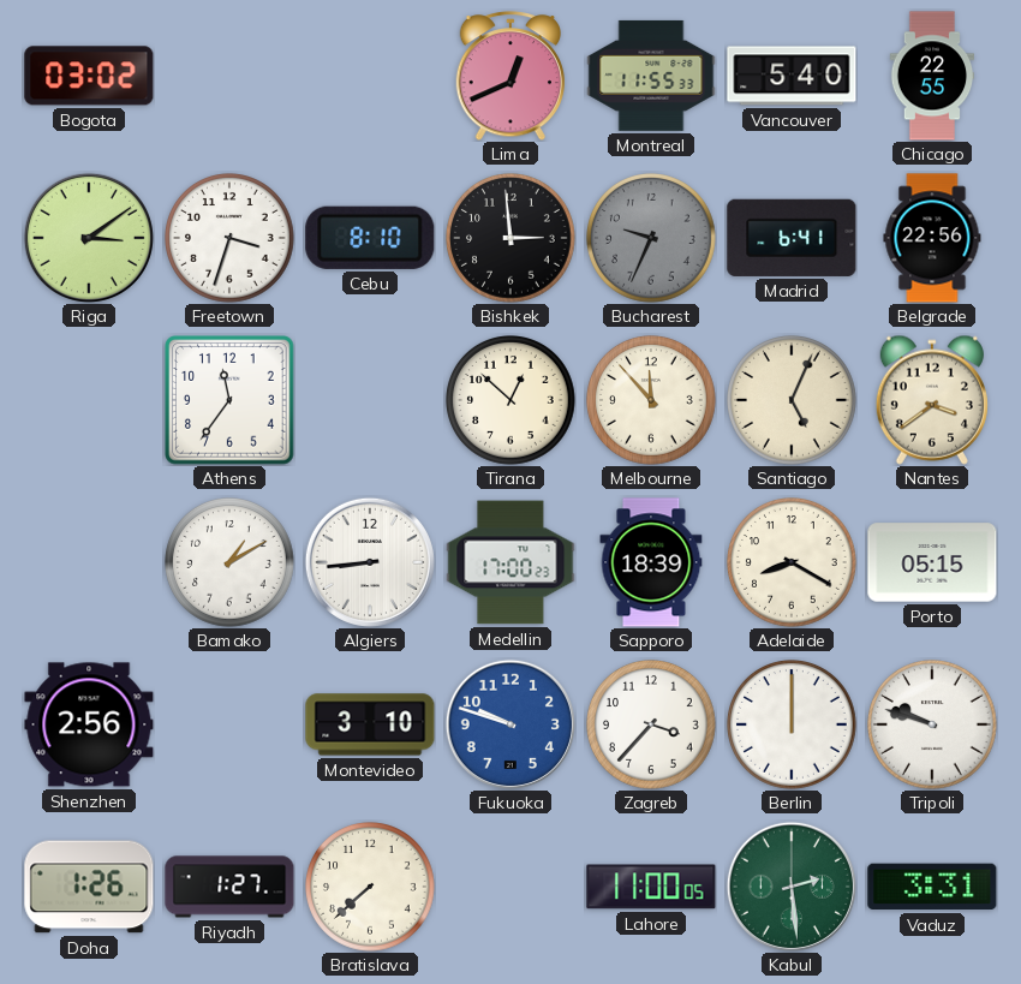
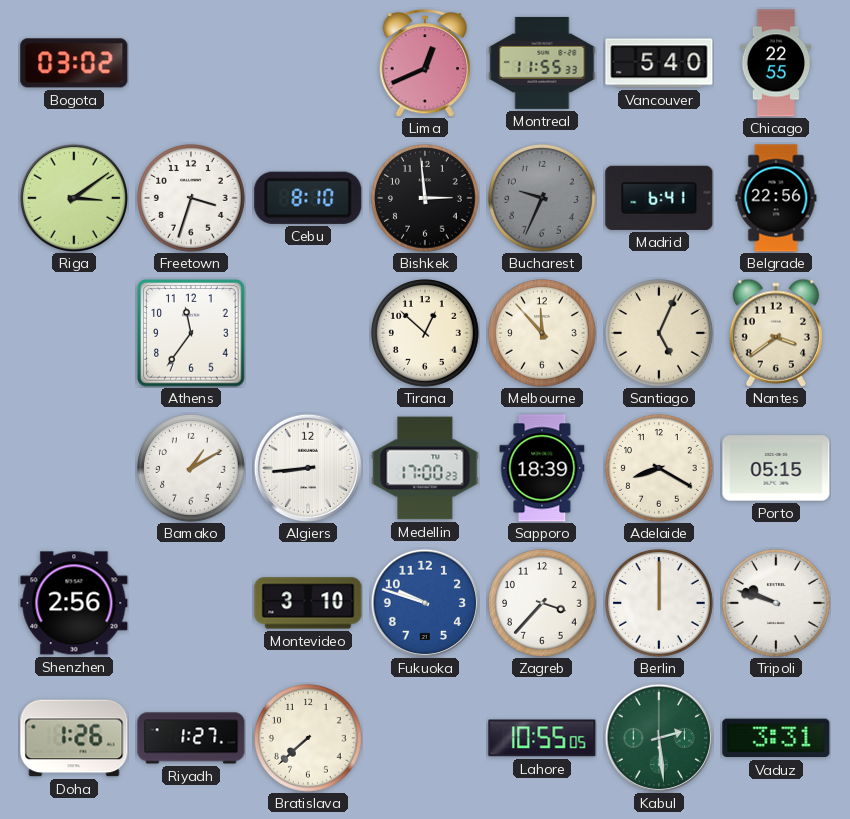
Lahore: 11:00 -> 10:55 (542, 738)
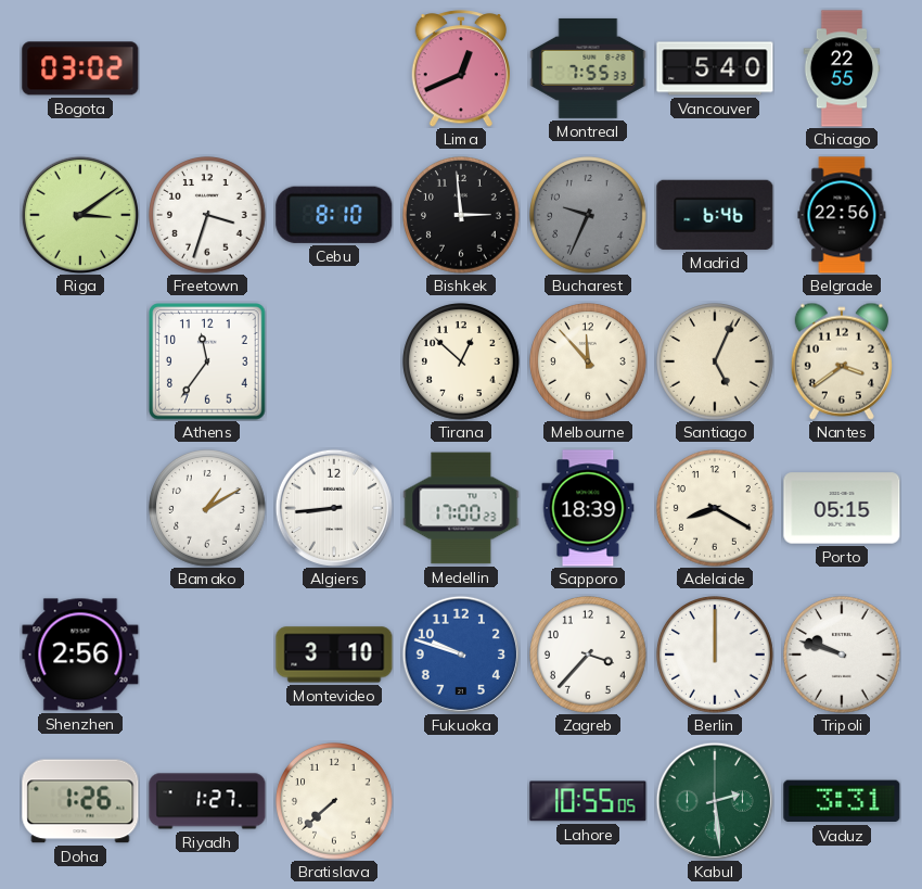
Montreal: 11:55 -> 7:55 (588, 68)
Madrid: 6:41 -> 6:46 (715, 215)
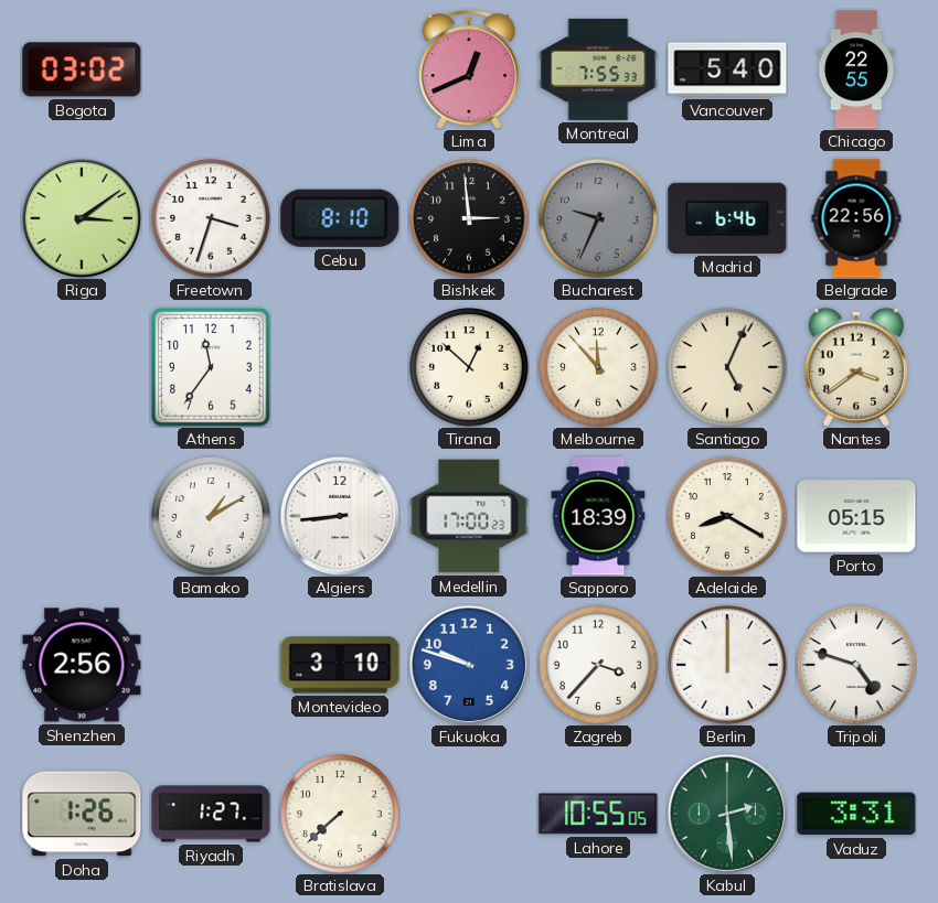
Tripoli: 9:48 -> 4:48 (857, 666)
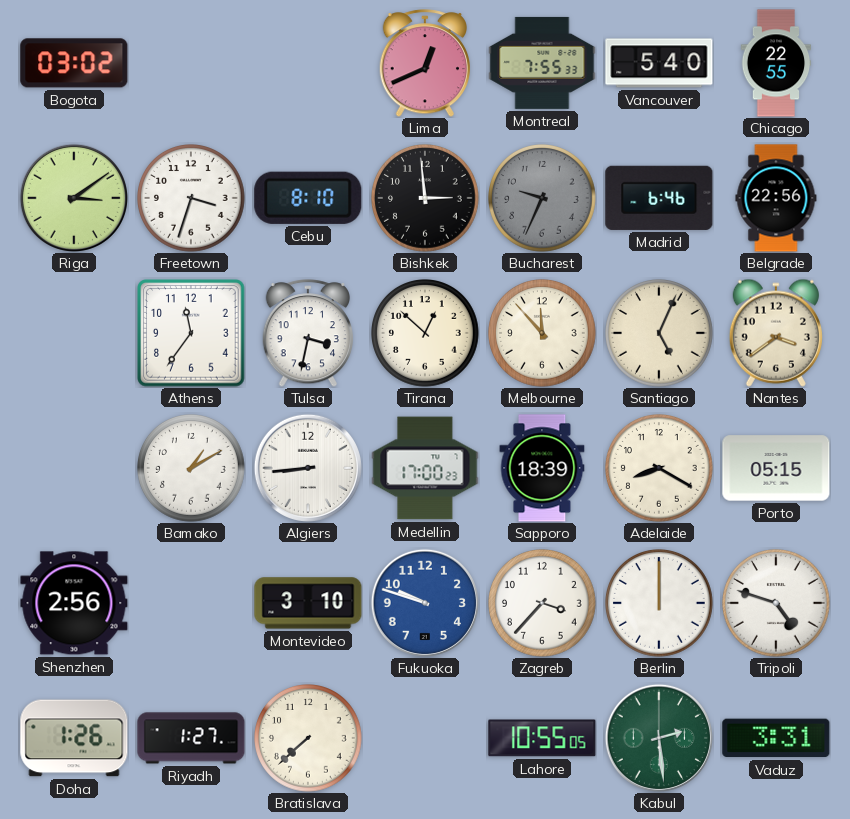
Tulsa: none -> 3:32 (307, 333)
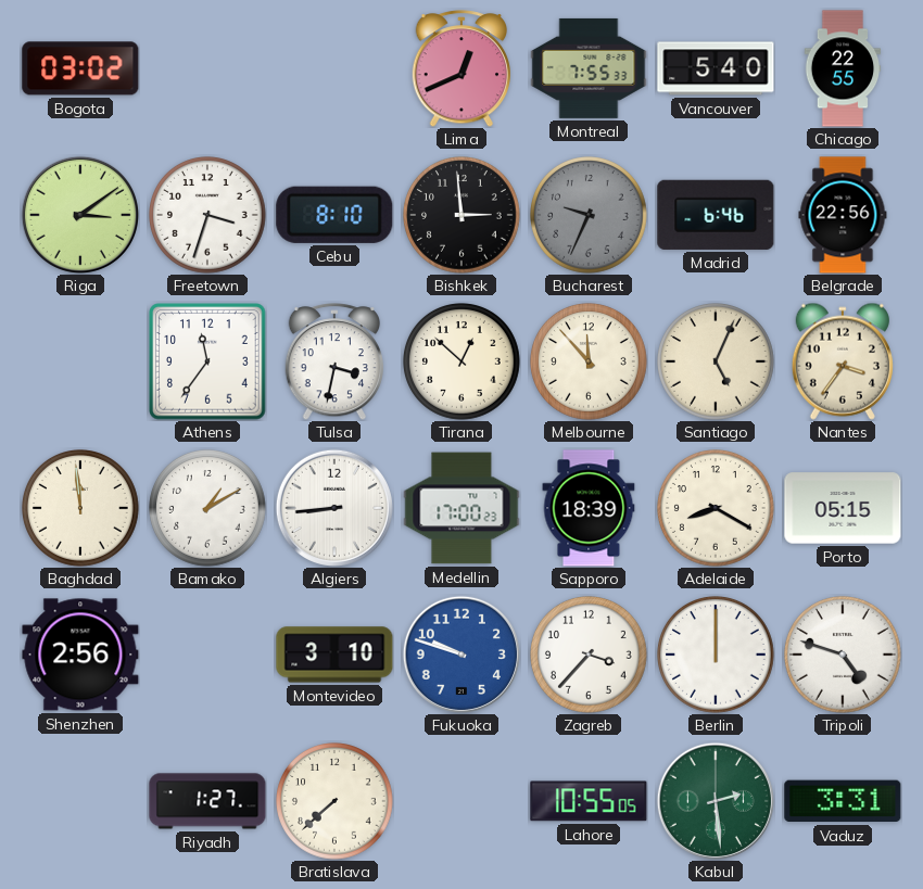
Nantes: 3:39 -> 3:36 (843, 361)
Baghdad: none -> 11:59 (81, 509)
Doha: 1:26 -> none (74, 738)
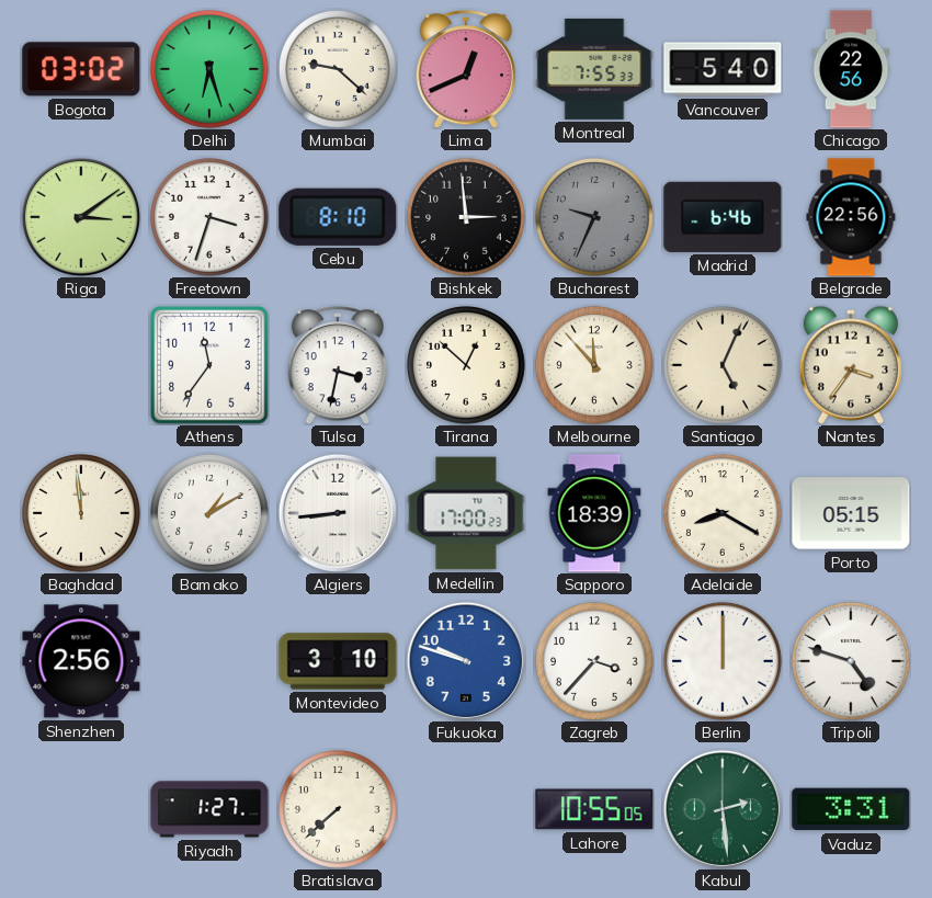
Delhi: none -> 6:27 (211, 70)
Mumbai: none -> 9:22 (339, 70)
Chicago: 22:55 -> 22:56 (851, 69)
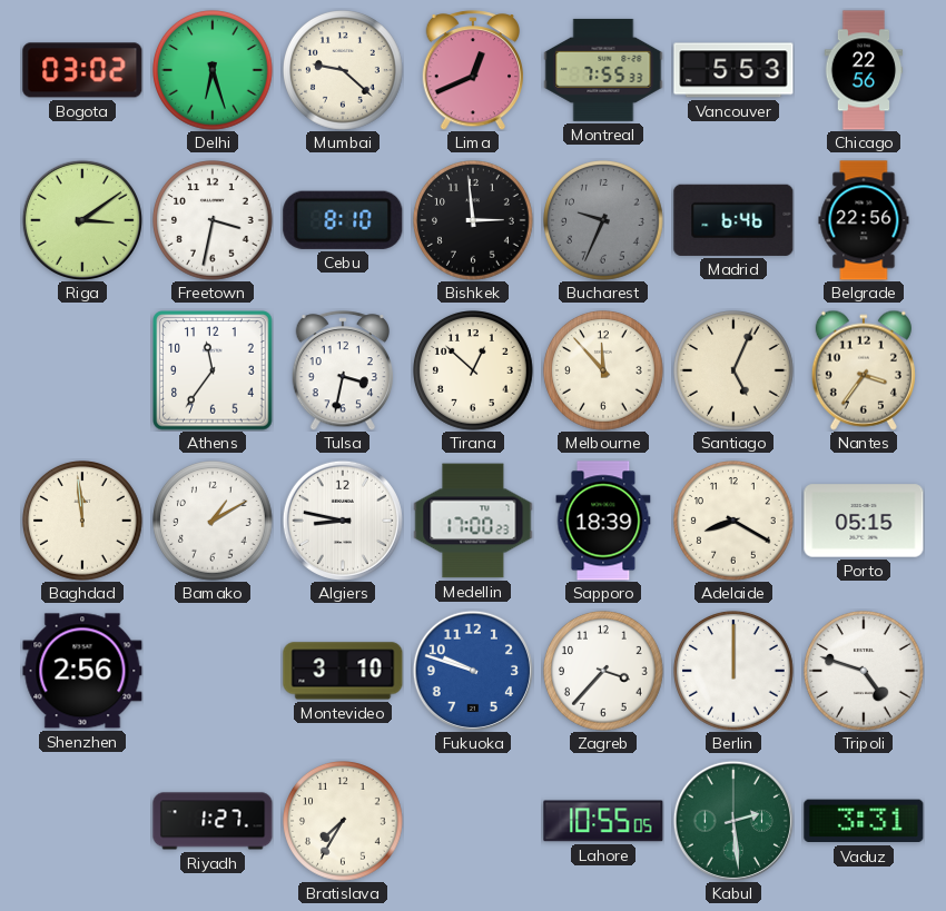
Vancouver: 5:40 -> 5:53 (733, 70)
Freetown: 3:33 -> 3:32 (214, 221)
Algiers: 8:44 -> 8:47 (343, 521)
Bratislava: 7:38 -> 7:35 (344, 822)
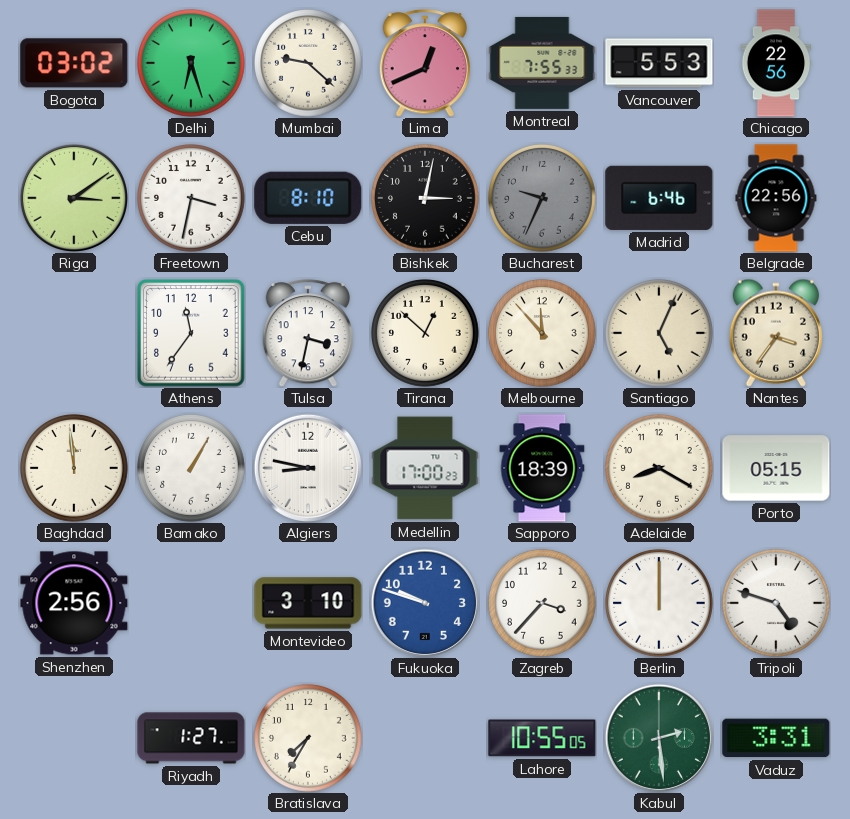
Bishkek: 2:59 -> 3:02 (426, 199)
Bamako: 1:10 -> 1:05 (192, 469)
